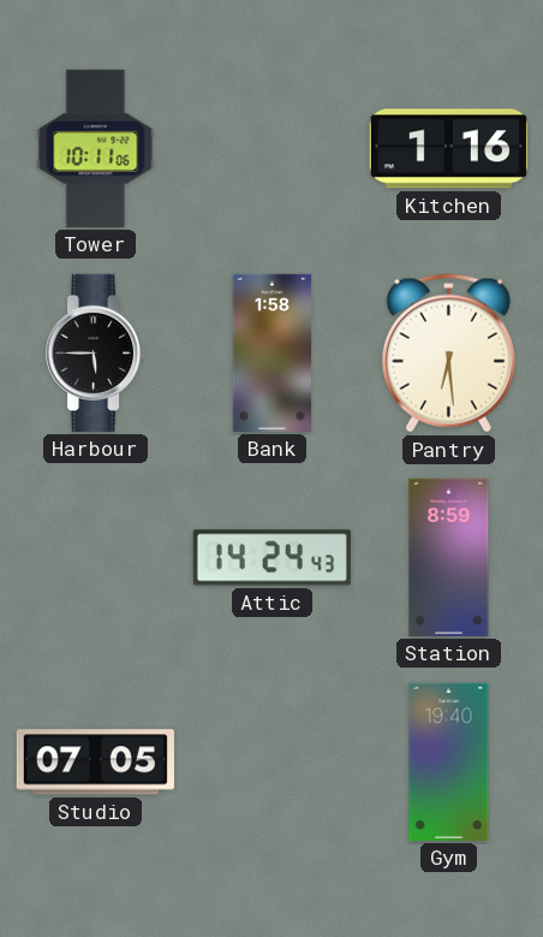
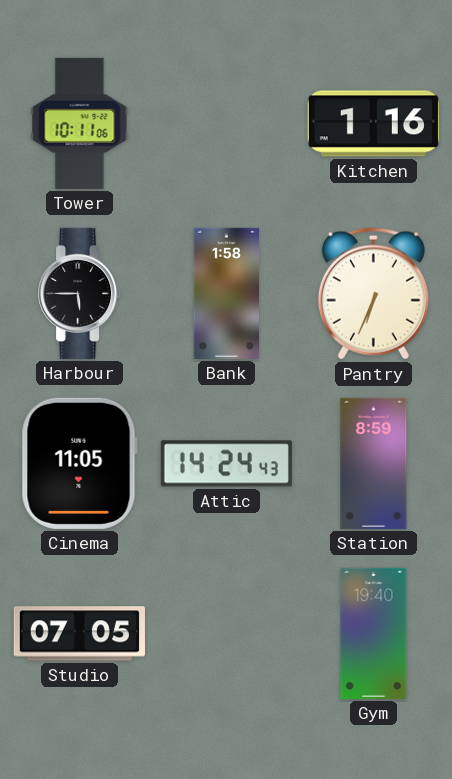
Pantry: 6:29 -> 6:34 (373, 294)
Cinema: none -> 11:05 (79, 463)
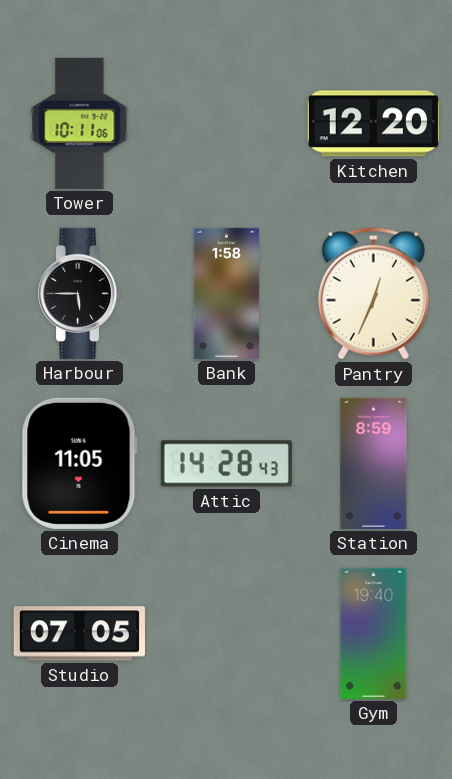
Kitchen: 1:16 -> 12:20 (373, 124)
Pantry: 6:34 -> 12:34 (373, 294)
Attic: 14:24 -> 14:28 (226, 464)
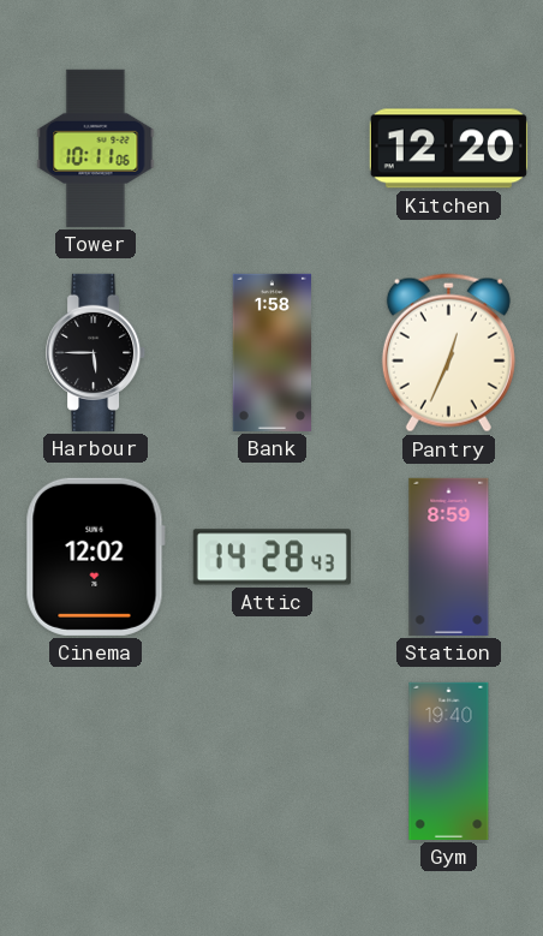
Cinema: 11:05 -> 12:02 (95, 556)
Studio: 07:05 -> none (79, 634)
